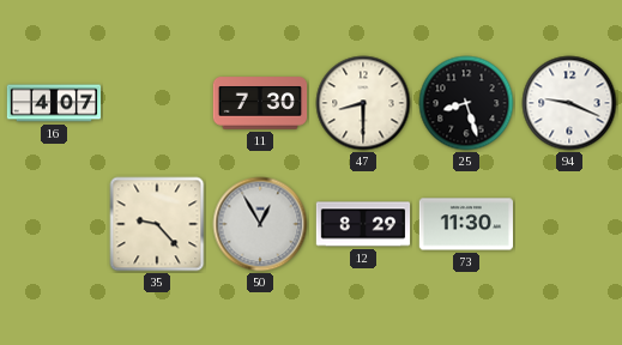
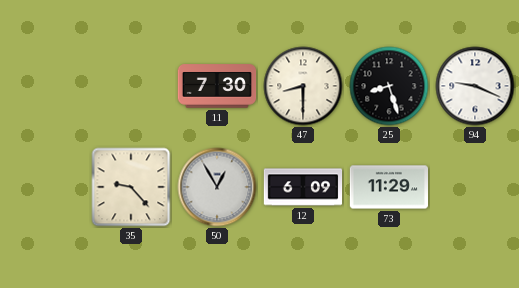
16: 4:07 -> none (54, 103)
12: 8:29 -> 6:09 (303, 187)
73: 11:30 -> 11:29 (389, 187)
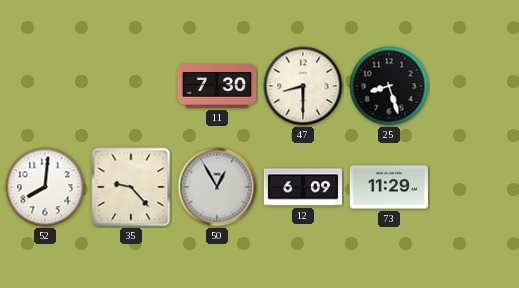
94: 9:19 -> none (475, 86)
52: none -> 8:01 (45, 187)
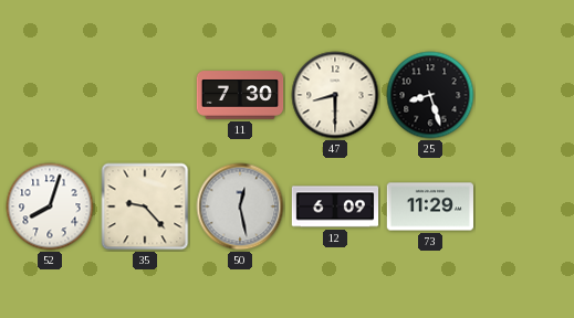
52: 8:01 -> 8:03 (50, 206)
50: 12:55 -> 12:28 (240, 206)
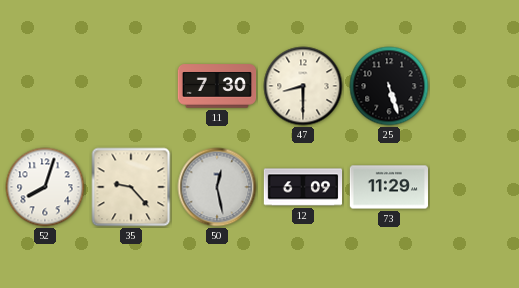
25: 8:27 -> 5:27 (389, 86)
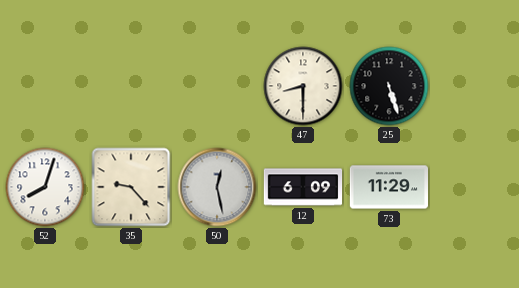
11: 7:30 -> none (217, 86)
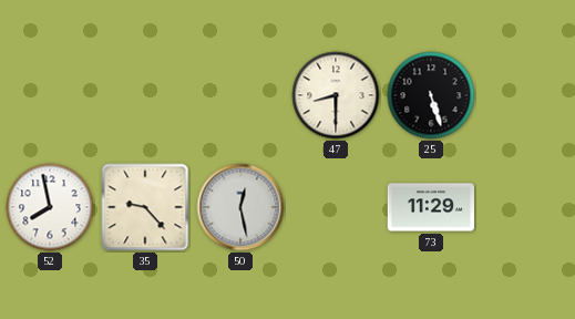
52: 8:03 -> 7:58 (50, 207)
12: 6:09 -> none (303, 187)
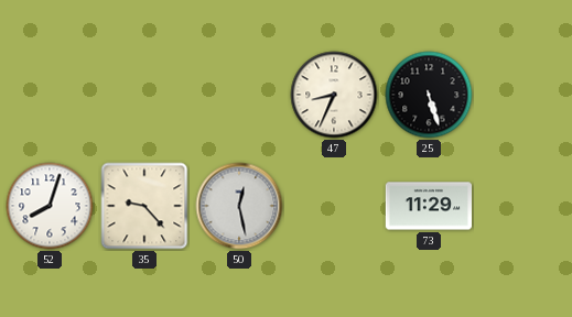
47: 8:30 -> 8:34 (334, 95)
52: 7:58 -> 8:03 (50, 206)
